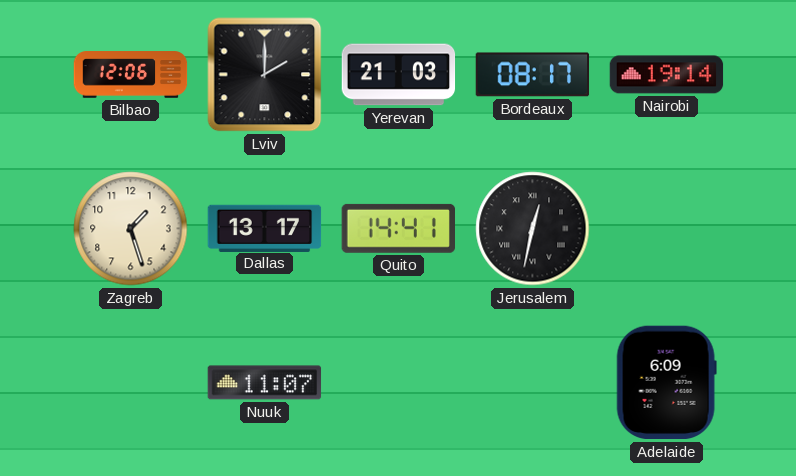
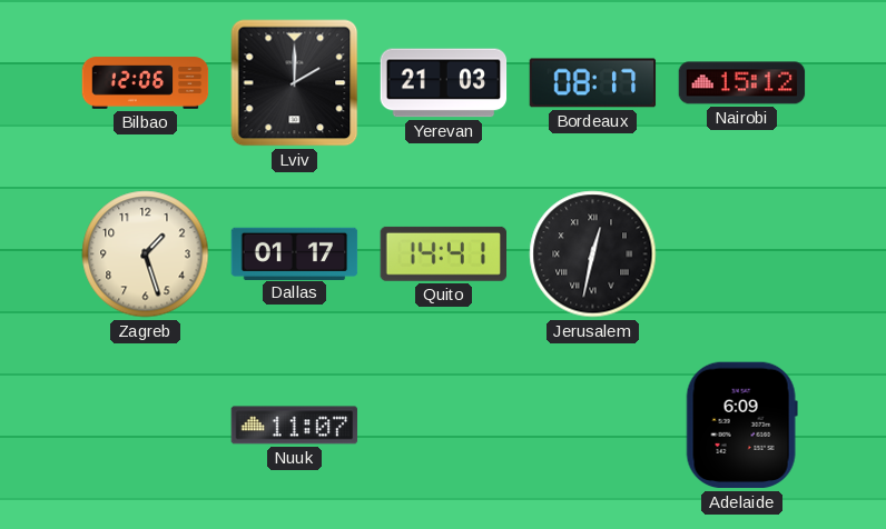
Nairobi: 19:14 -> 15:12 (742, 83)
Dallas: 13:17 -> 01:17 (295, 253)
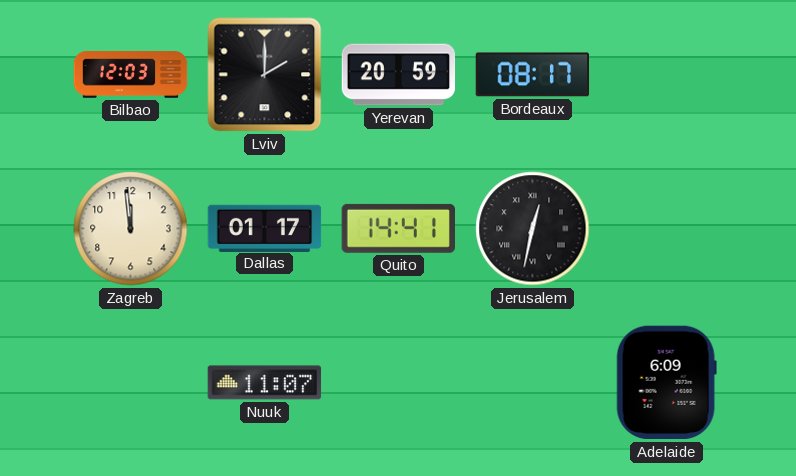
Bilbao: 12:06 -> 12:03 (131, 75)
Yerevan: 21:03 -> 20:59 (399, 75)
Nairobi: 15:12 -> none (742, 83)
Zagreb: 1:27 -> 11:59 (131, 229)
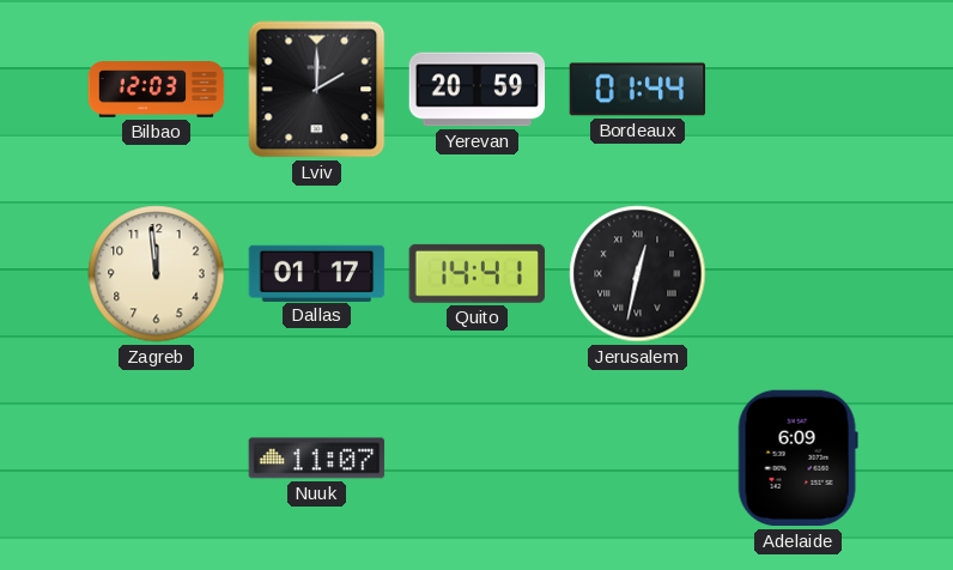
Bordeaux: 08:17 -> 01:44 (638, 90)
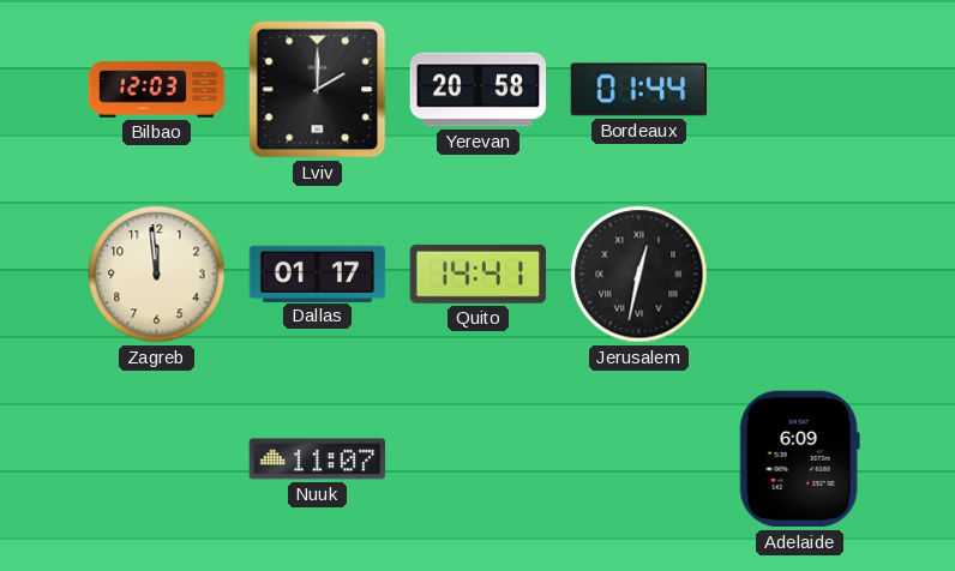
Yerevan: 20:59 -> 20:58 (479, 90)
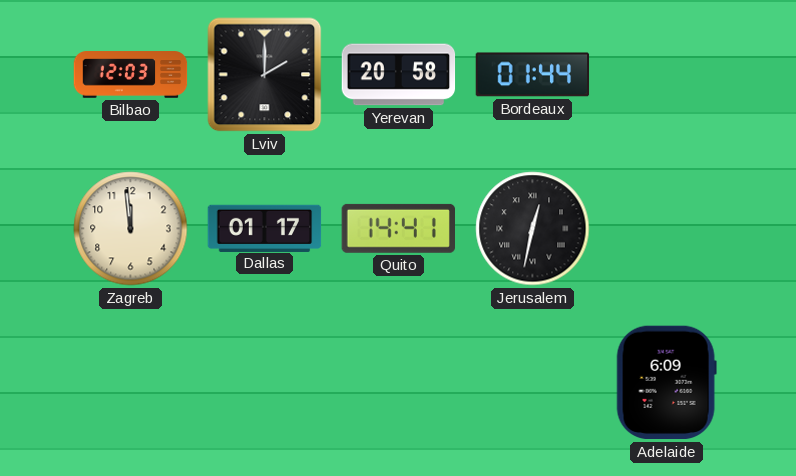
Nuuk: 11:07 -> none (318, 459)
